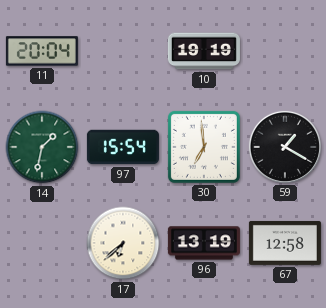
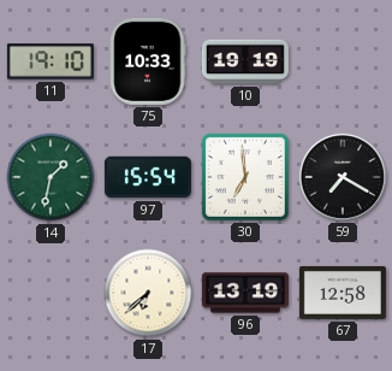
11: 20:04 -> 19:10 (51, 61)
75: none -> 10:33 (148, 61)
59: 1:20 -> 7:20 (343, 177)
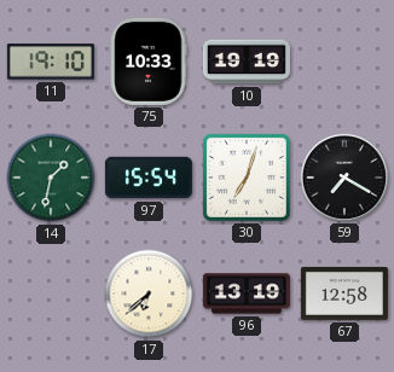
30: 6:59 -> 7:03 (247, 178)
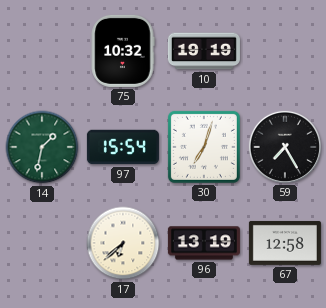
11: 19:10 -> none (51, 62)
75: 10:33 -> 10:32 (123, 51)
59: 7:20 -> 7:25 (285, 147)
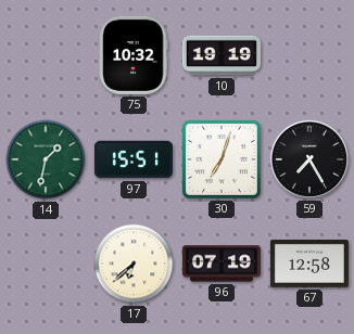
97: 15:54 -> 15:51 (134, 159)
96: 13:19 -> 07:19 (222, 264)
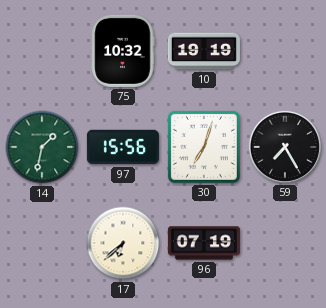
97: 15:51 -> 15:56 (123, 147)
67: 12:58 -> none (309, 264)
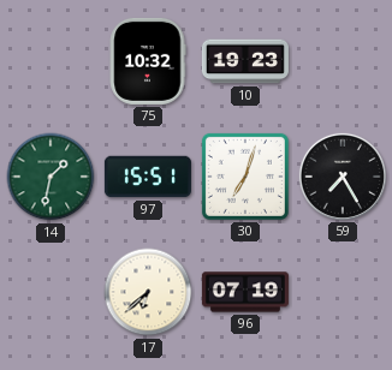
10: 19:19 -> 19:23 (245, 61)
97: 15:56 -> 15:51 (148, 177)
